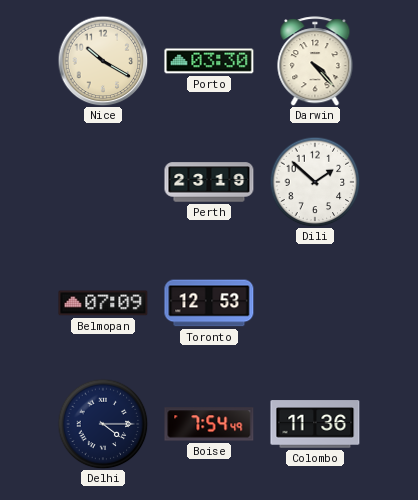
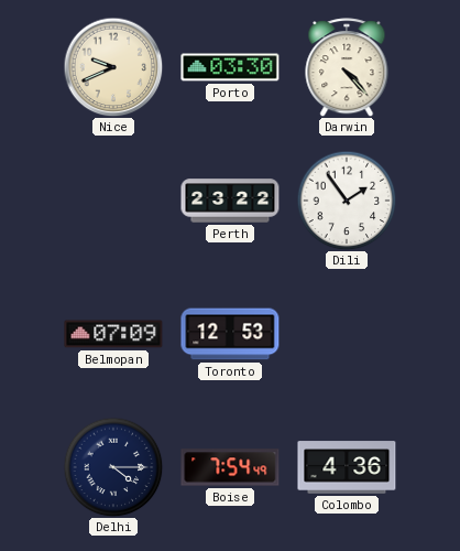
Nice: 10:20 -> 9:41 (113, 67)
Perth: 23:19 -> 23:22 (230, 201)
Dili: 1:52 -> 1:54 (347, 201)
Colombo: 11:36 -> 4:36 (347, 467)
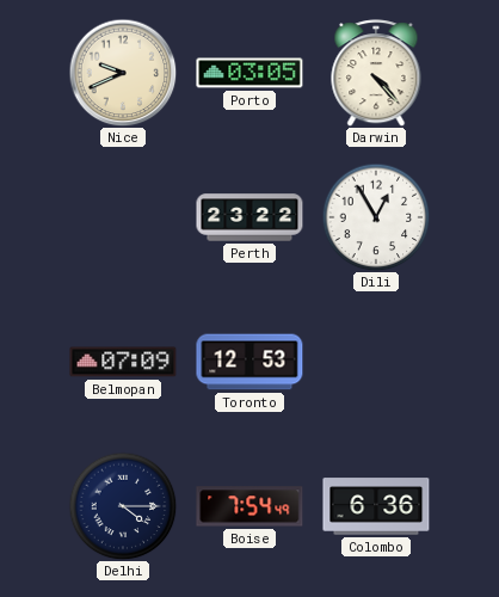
Porto: 03:30 -> 03:05 (249, 73)
Dili: 1:54 -> 12:55 (376, 217)
Colombo: 4:36 -> 6:36 (376, 506)
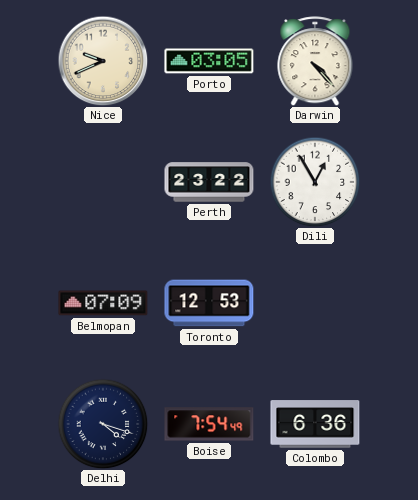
Delhi: 4:15 -> 4:18 (103, 424)
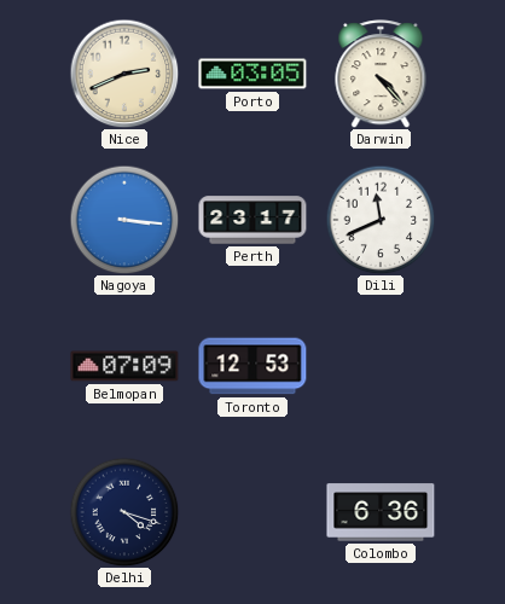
Nice: 9:41 -> 2:41 (124, 74)
Nagoya: none -> 3:16 (124, 220)
Perth: 23:22 -> 23:17 (252, 220)
Dili: 12:55 -> 11:41 (381, 220)
Boise: 7:54 -> none (209, 424)
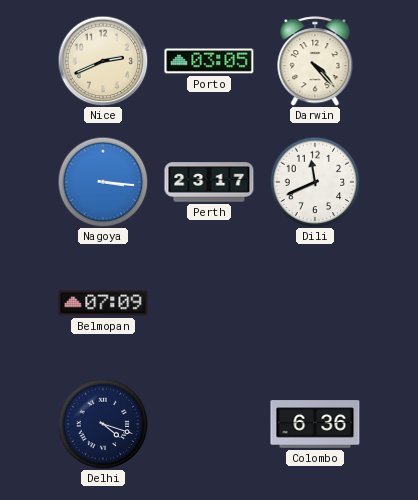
Toronto: 12:53 -> none (252, 366)
